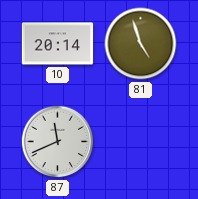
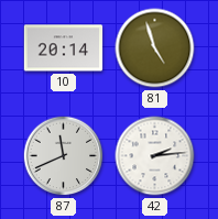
42: none -> 2:14 (155, 156)
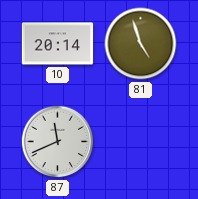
42: 2:14 -> none (155, 156)
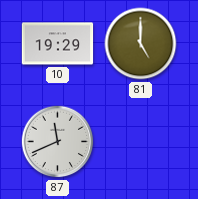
10: 20:14 -> 19:29 (58, 44)
81: 4:57 -> 5:00 (141, 44)
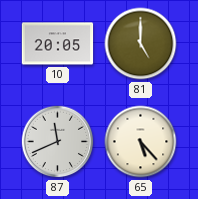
10: 19:29 -> 20:05 (58, 44)
65: none -> 5:23 (141, 142)
